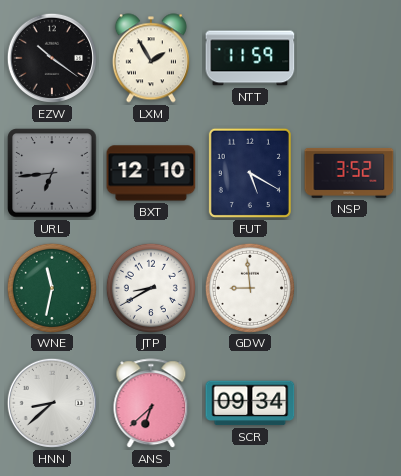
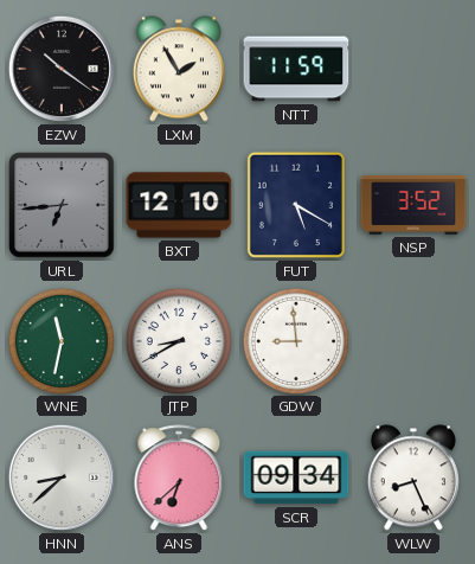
WLW: none -> 8:26 (413, 478)
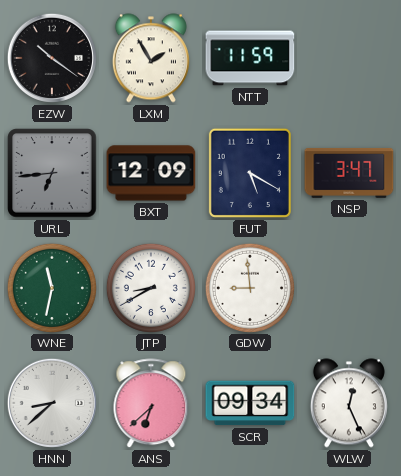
BXT: 12:10 -> 12:09 (151, 173)
NSP: 3:52 -> 3:47 (349, 173)
WLW: 8:26 -> 12:26 (349, 403)
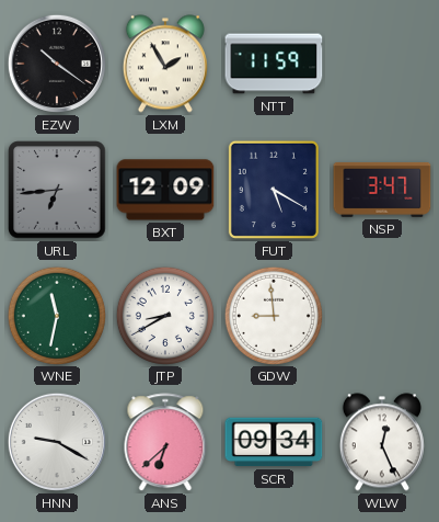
HNN: 8:38 -> 9:20 (57, 442)
